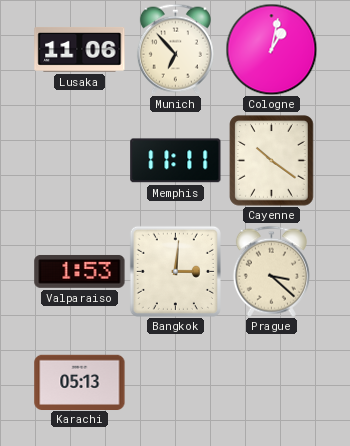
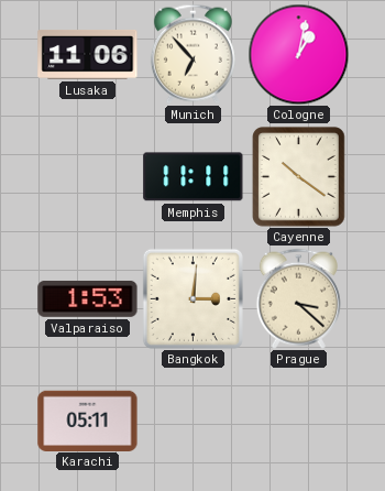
Karachi: 05:13 -> 05:11 (88, 421)
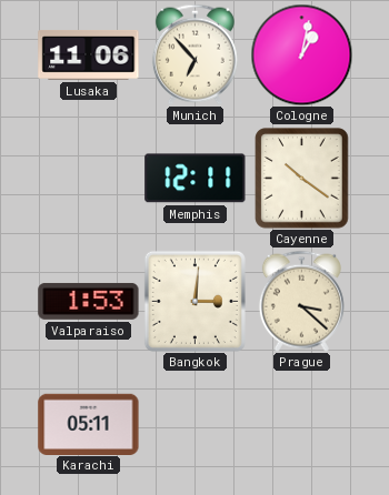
Memphis: 11:11 -> 12:11 (196, 179)
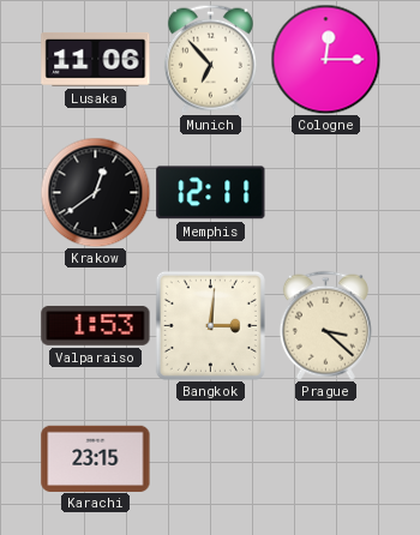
Cologne: 1:02 -> 12:15 (325, 59)
Krakow: none -> 12:39 (95, 192)
Cayenne: 10:21 -> none (302, 179)
Karachi: 05:11 -> 23:15 (96, 458)
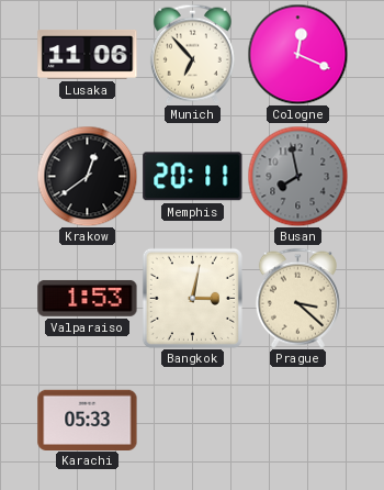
Cologne: 12:15 -> 12:19 (297, 54)
Memphis: 12:11 -> 20:11 (193, 177)
Busan: none -> 7:58 (297, 176)
Bangkok: 3:01 -> 3:02 (192, 298)
Karachi: 23:15 -> 05:33 (88, 420)
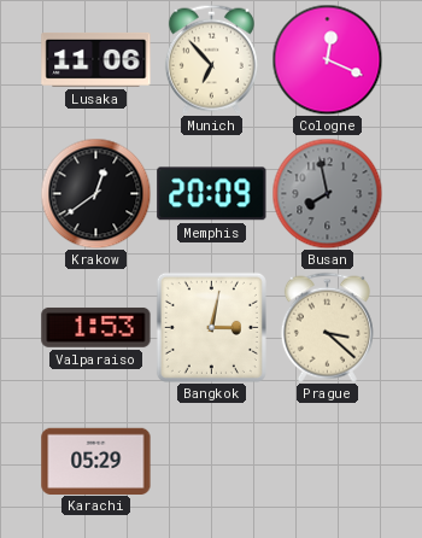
Memphis: 20:11 -> 20:09 (212, 194)
Karachi: 05:33 -> 05:29 (96, 461)
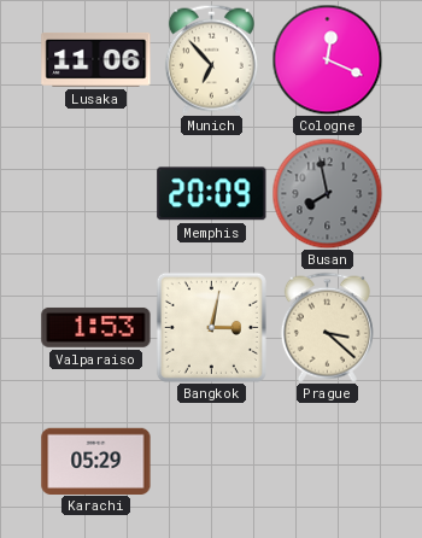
Krakow: 12:39 -> none (95, 193)
